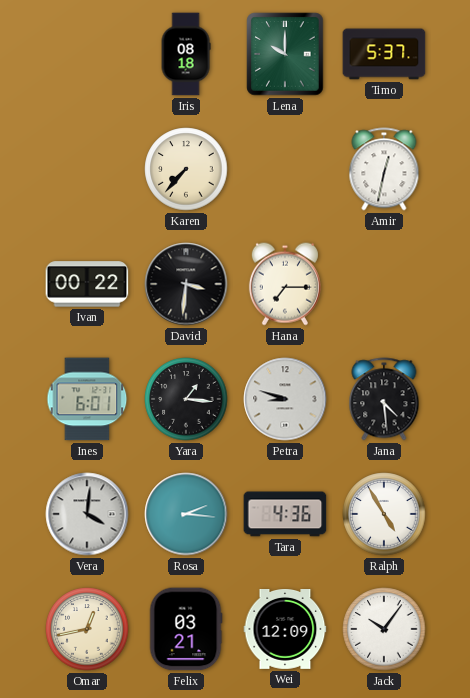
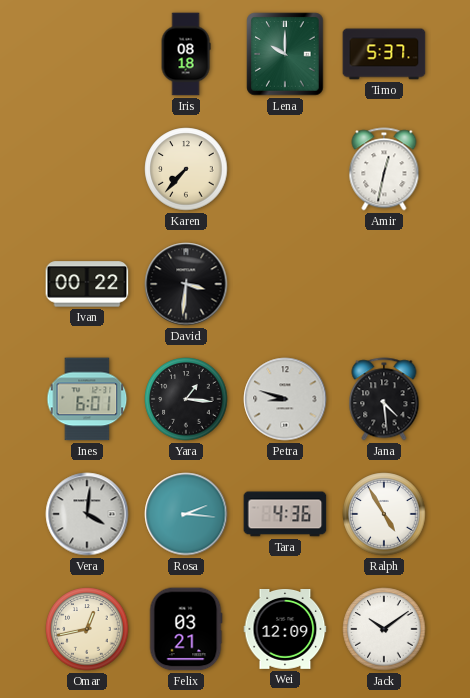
Hana: 7:15 -> none (285, 284)
Jack: 10:06 -> 10:09 (384, 629)
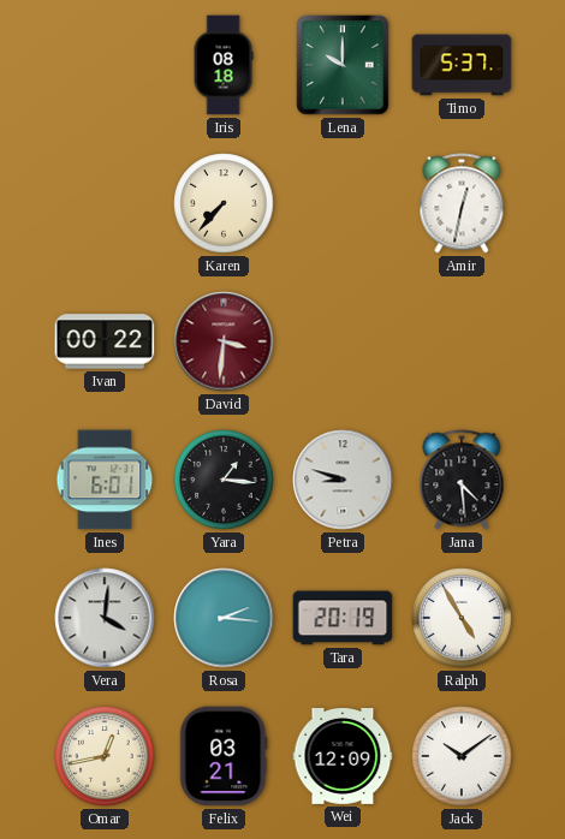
David dial: black -> burgundy (224, 341)
Tara: 4:36 -> 20:19 (343, 618)
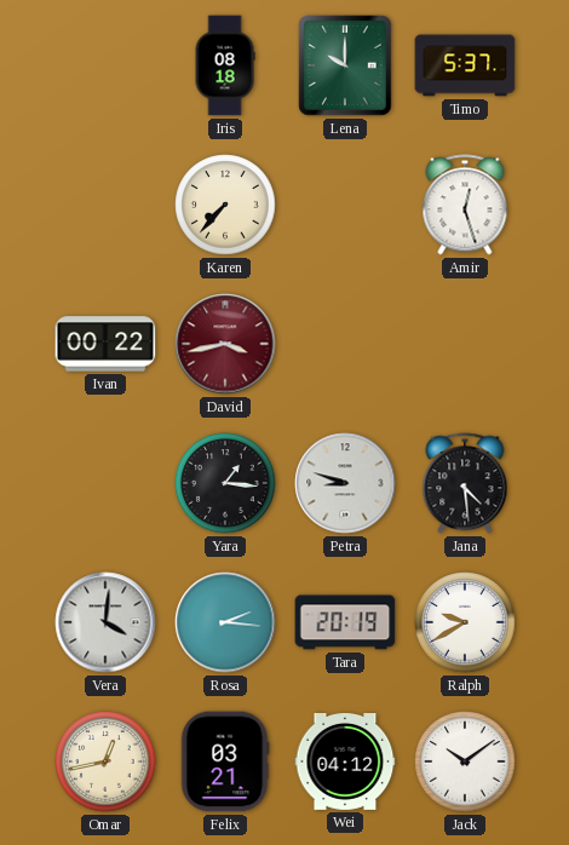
Amir: 12:32 -> 12:27 (465, 205)
David: 3:31 -> 3:43 (225, 344)
Ines: 6:01 -> none (105, 480)
Ralph: 4:55 -> 9:40 (465, 622)
Wei: 12:09 -> 04:12 (345, 763)
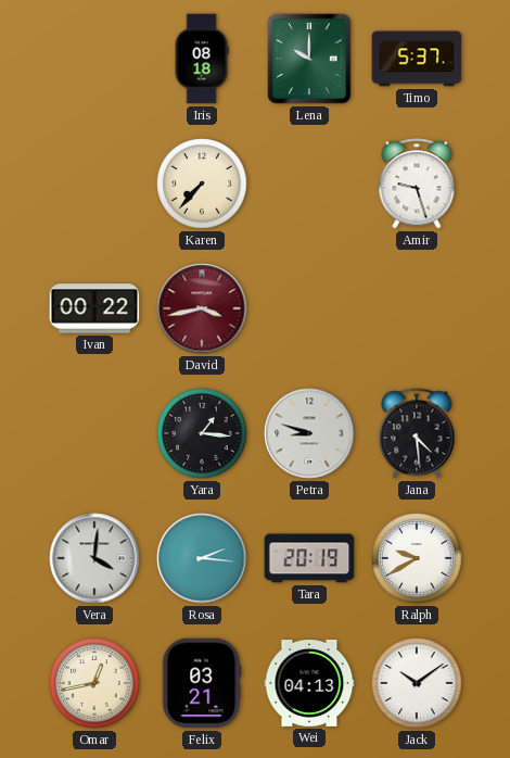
Amir: 12:27 -> 9:27 (417, 184)
Wei: 04:12 -> 04:13 (309, 684)
